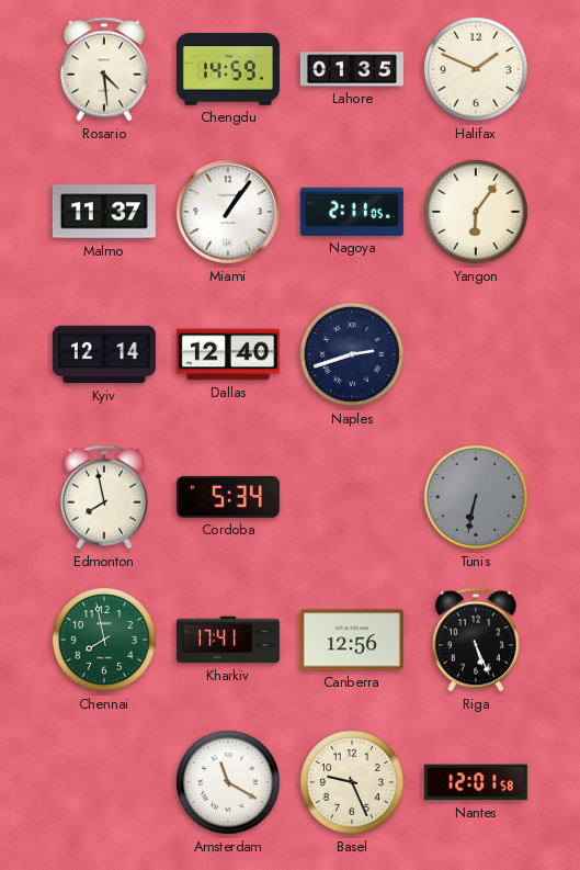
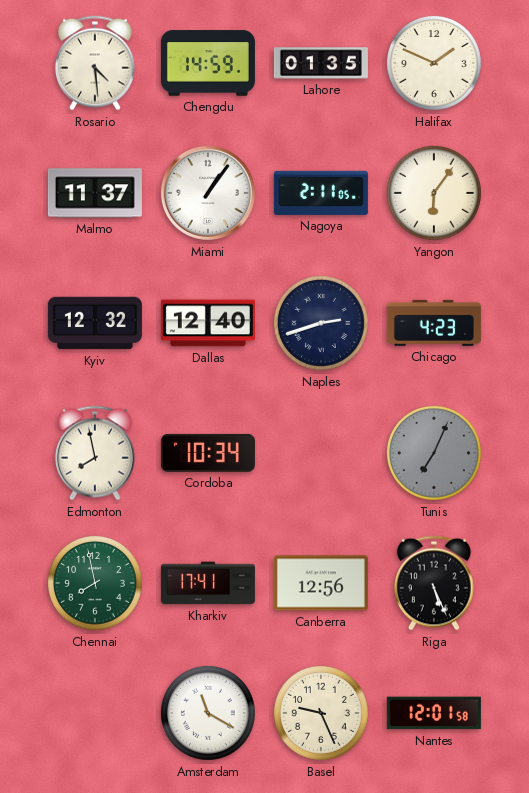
Kyiv: 12:14 -> 12:32 (95, 323)
Chicago: none -> 4:23 (434, 323)
Cordoba: 5:34 -> 10:34 (208, 453)
Tunis: 6:32 -> 7:04 (434, 453)
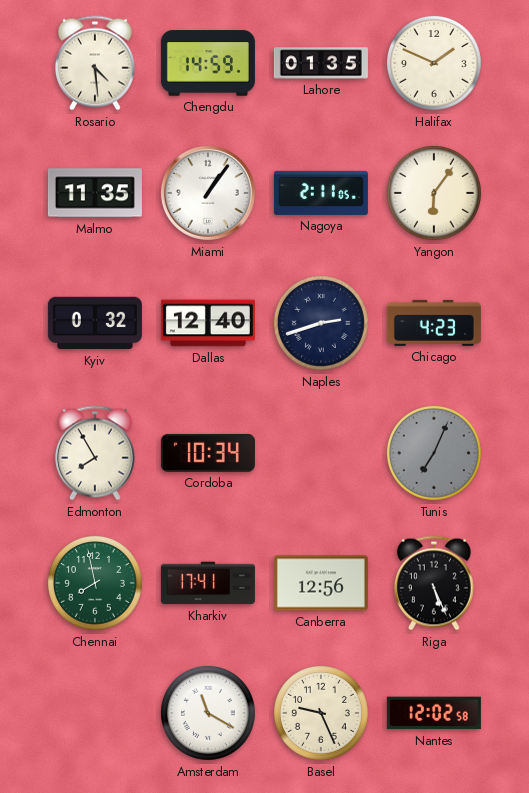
Malmo: 11:37 -> 11:35 (95, 193)
Kyiv: 12:32 -> 0:32 (95, 323)
Edmonton: 7:58 -> 7:55 (95, 453)
Nantes: 12:01 -> 12:02 (434, 713)
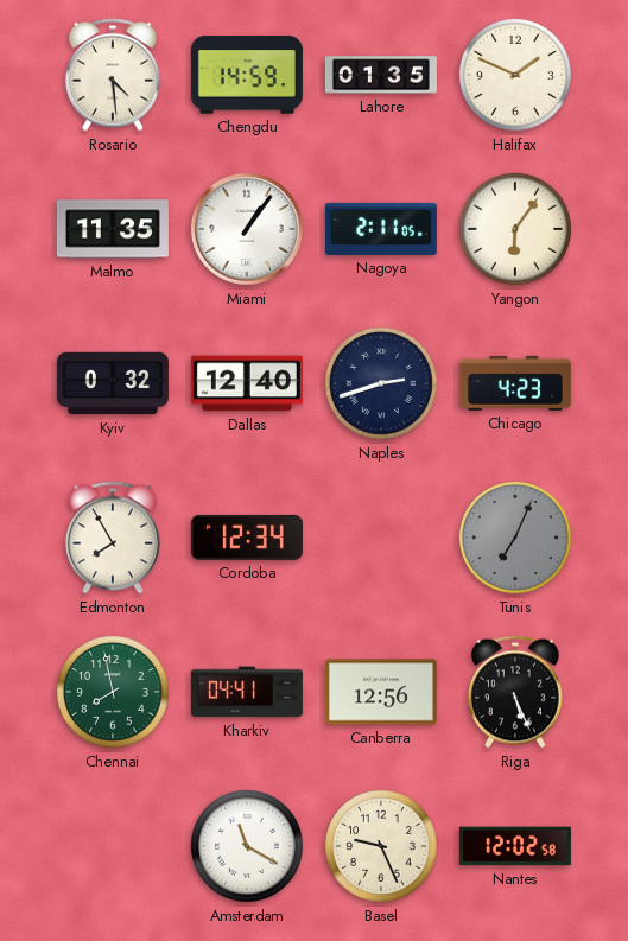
Cordoba: 10:34 -> 12:34 (247, 538)
Kharkiv: 17:41 -> 04:41 (247, 692)
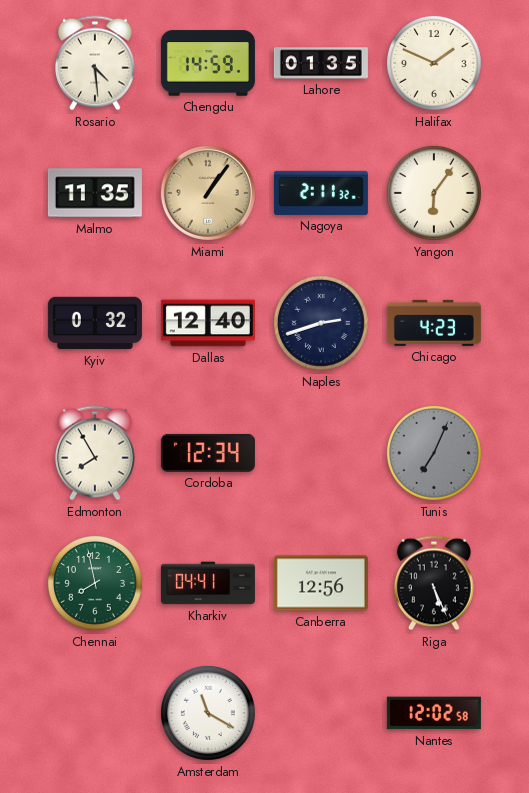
Miami dial: white -> champagne (208, 193)
Nagoya: 2:11:05 -> 2:11:32 (321, 193)
Basel: 9:26 -> none (381, 846)
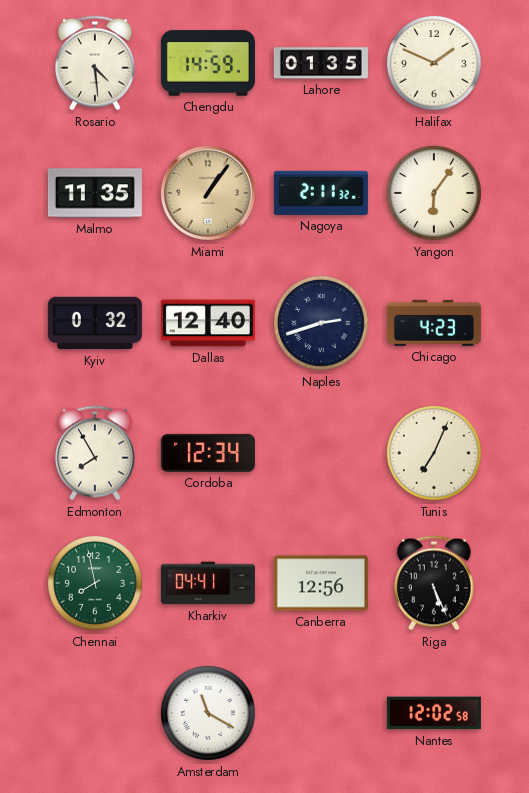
Tunis dial: grey -> cream (434, 453)
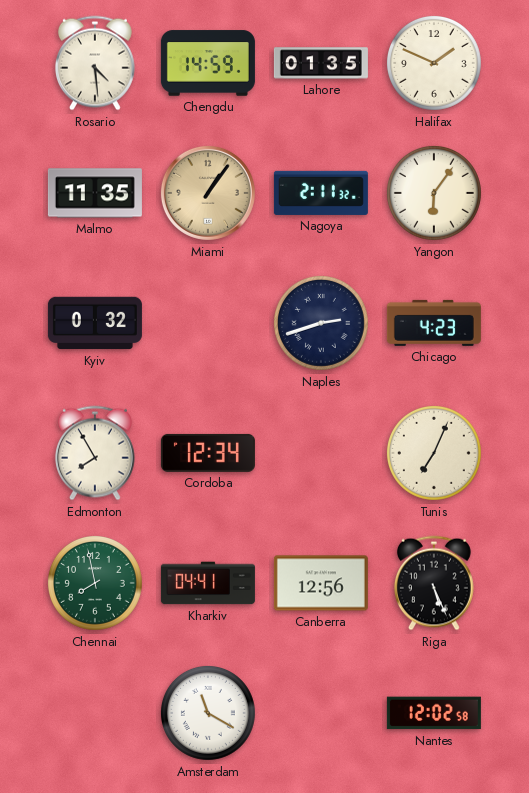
Dallas: 12:40 -> none (208, 323)
